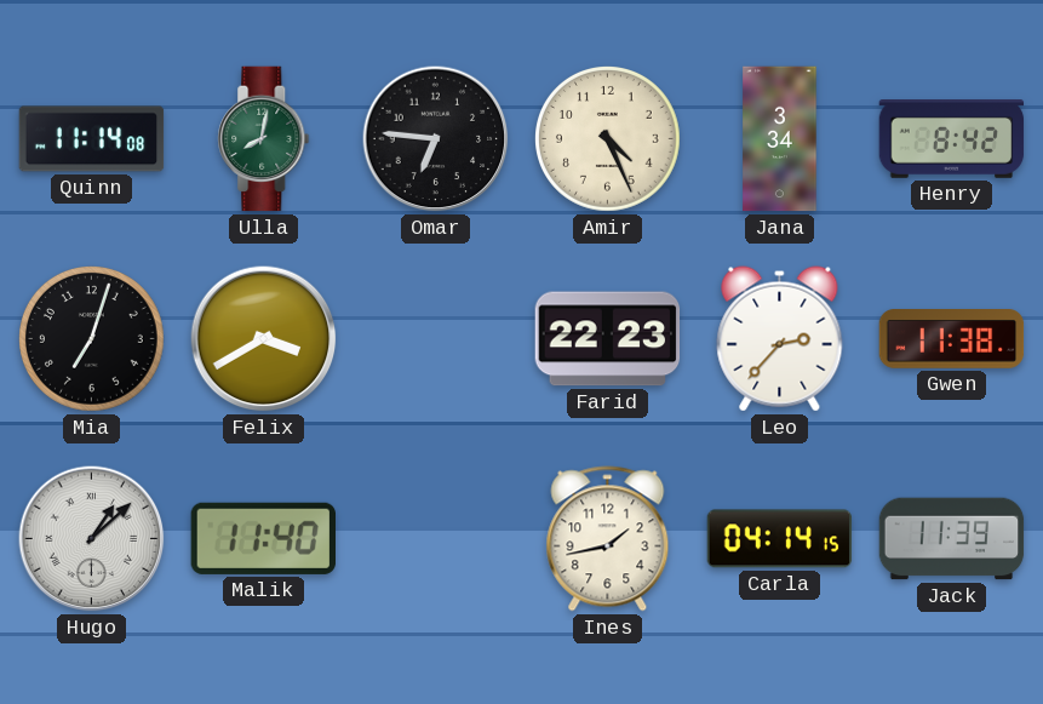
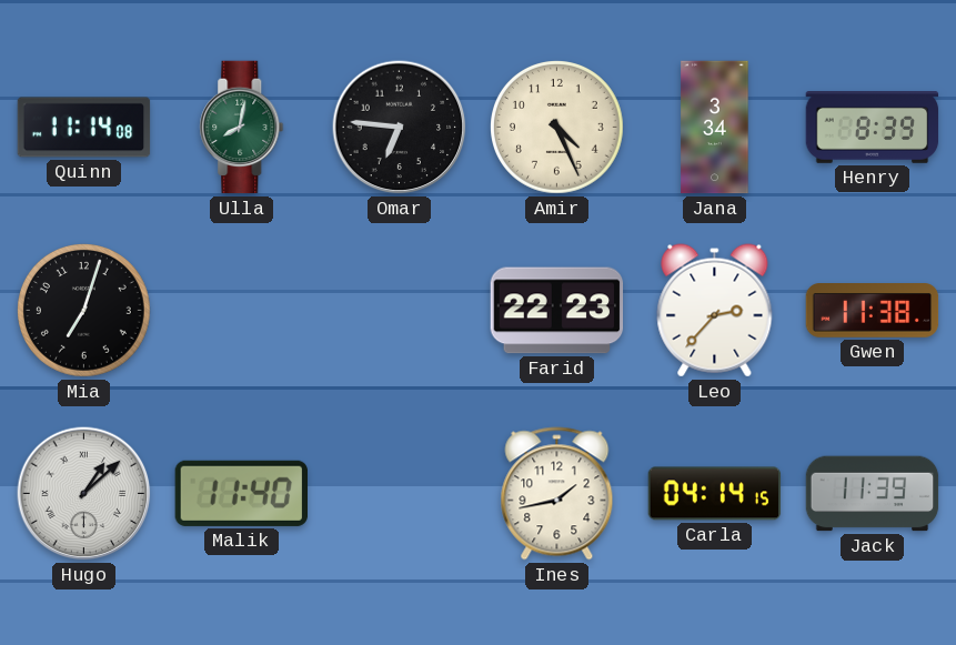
Henry: 8:42 -> 8:39 (873, 128)
Felix: 3:40 -> none (264, 339)
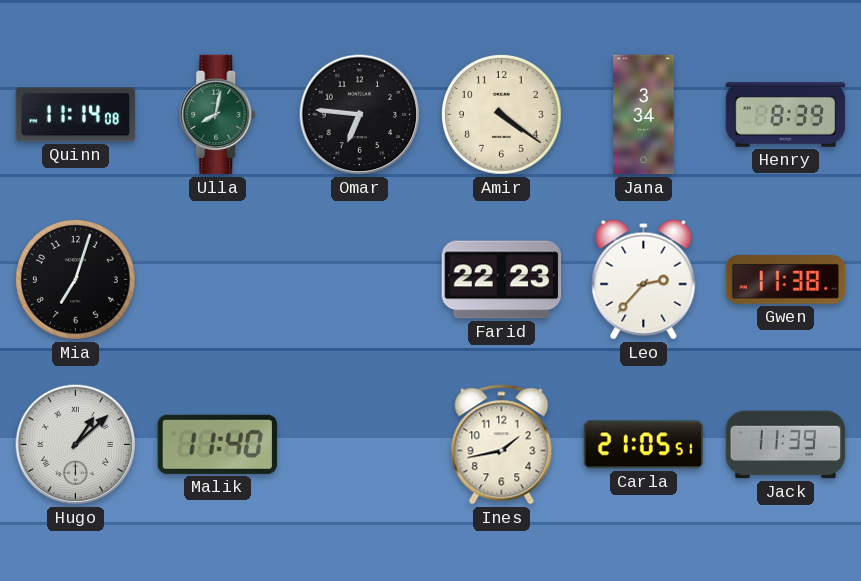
Amir: 4:26 -> 4:21 (502, 115)
Carla: 04:14 -> 21:05 (644, 445)
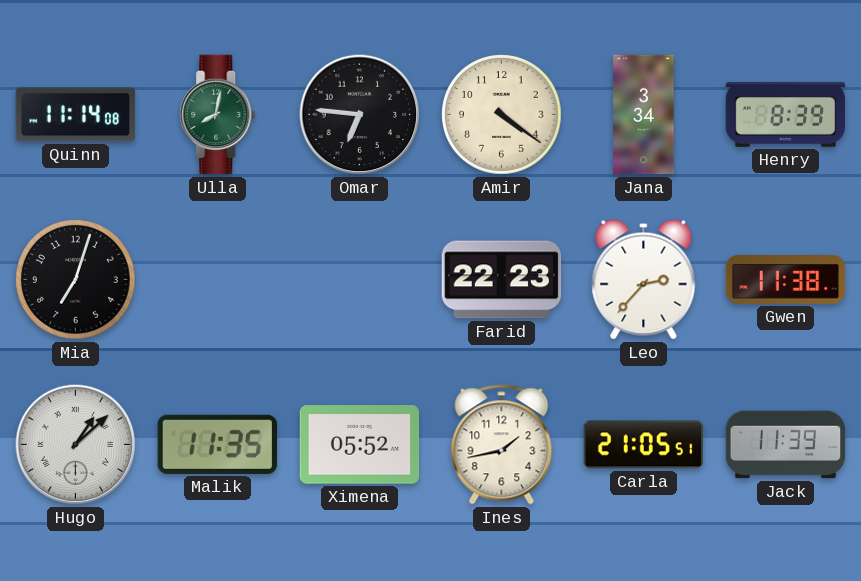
Malik: 11:40 -> 11:35 (217, 444)
Ximena: none -> 05:52 (360, 445)
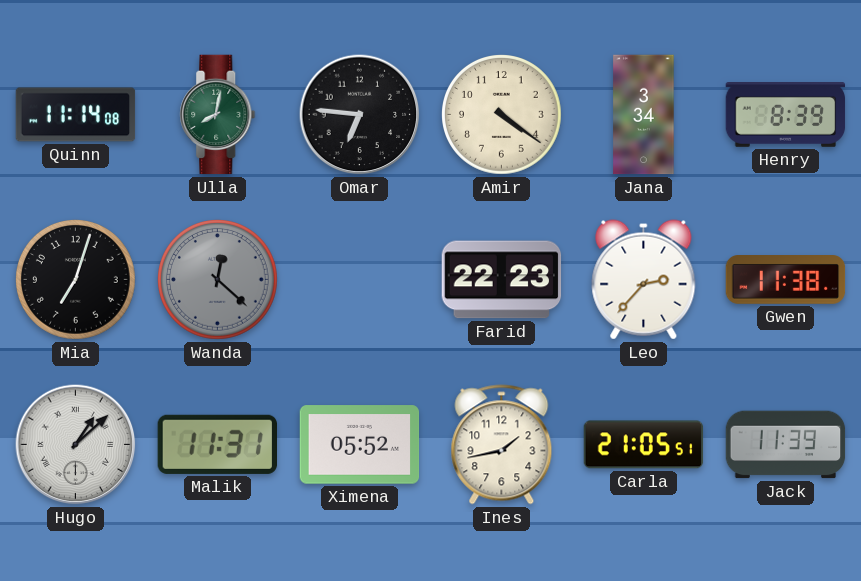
Wanda: none -> 12:22 (218, 280)
Malik: 11:35 -> 11:31 (217, 444)
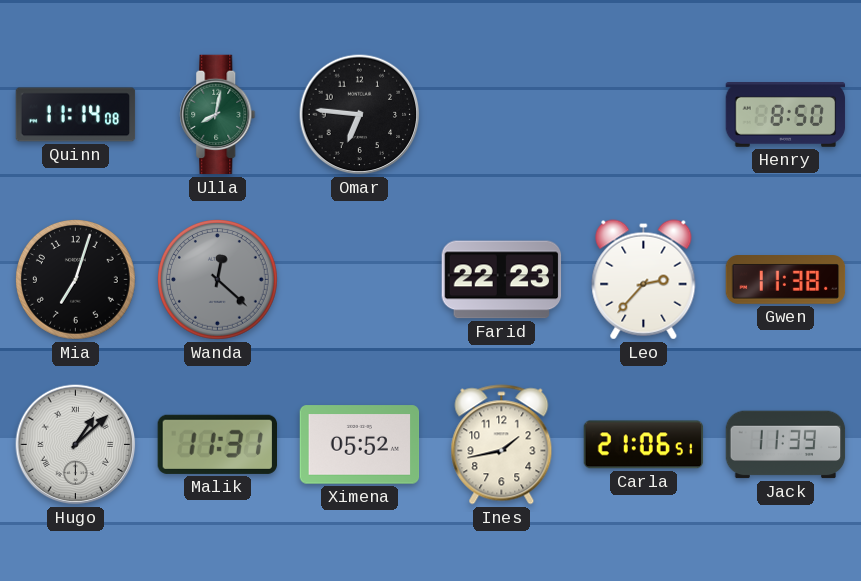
Amir: 4:21 -> none (502, 115)
Jana: 3:34 -> none (644, 115)
Henry: 8:39 -> 8:50 (786, 115)
Carla: 21:05 -> 21:06 (644, 445)
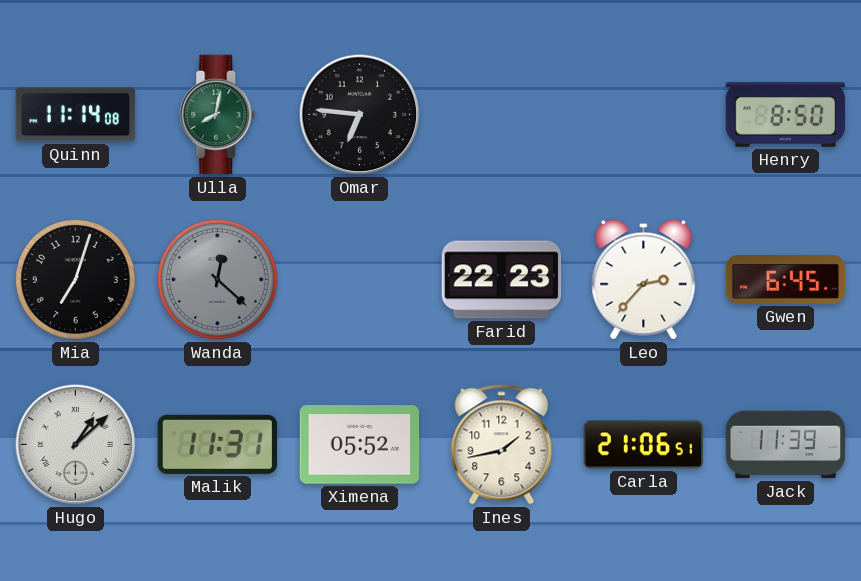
Gwen: 11:38 -> 6:45 (786, 280)
